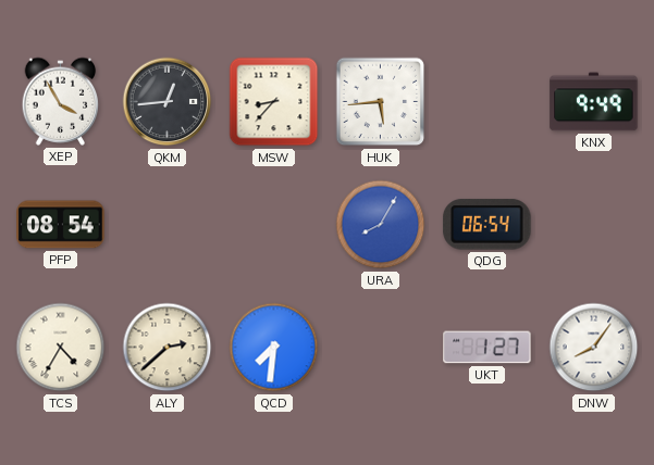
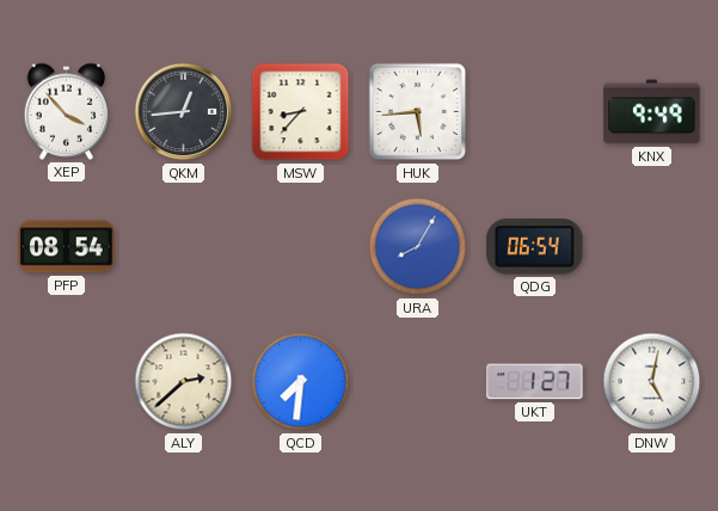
XEP: 3:55 -> 3:53 (67, 111)
TCS: 4:35 -> none (61, 348)
DNW: 8:06 -> 5:02 (652, 382)
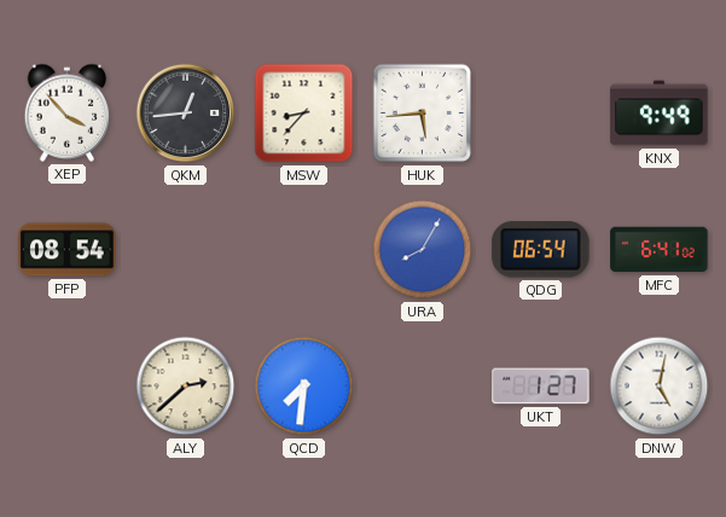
MFC: none -> 6:41 (660, 250)
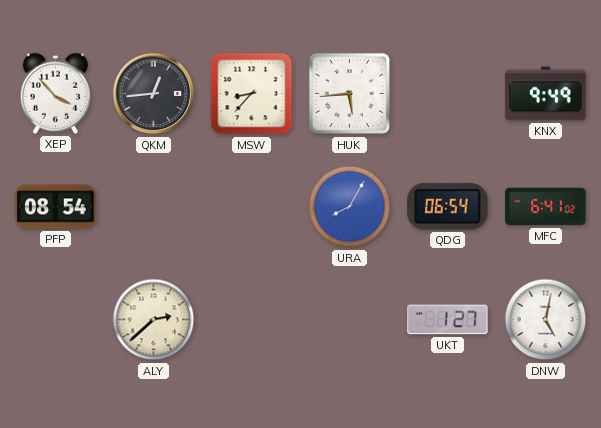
QCD: 7:31 -> none (304, 387)
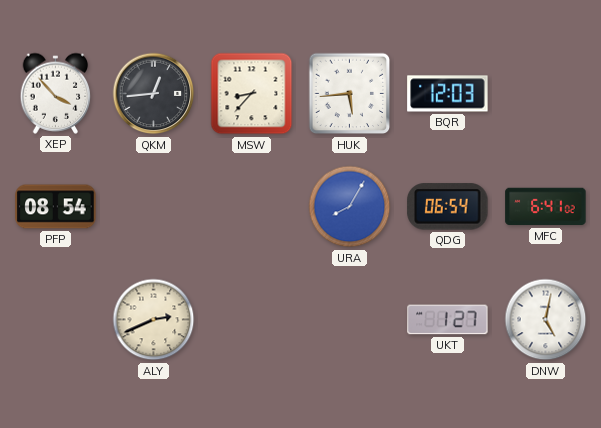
BQR: none -> 12:03 (448, 94)
KNX: 9:49 -> none (546, 94)
ALY: 2:38 -> 2:41 (154, 320)
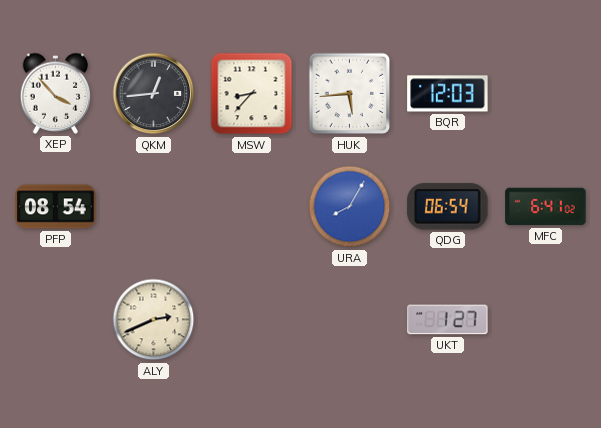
DNW: 5:02 -> none (546, 320)
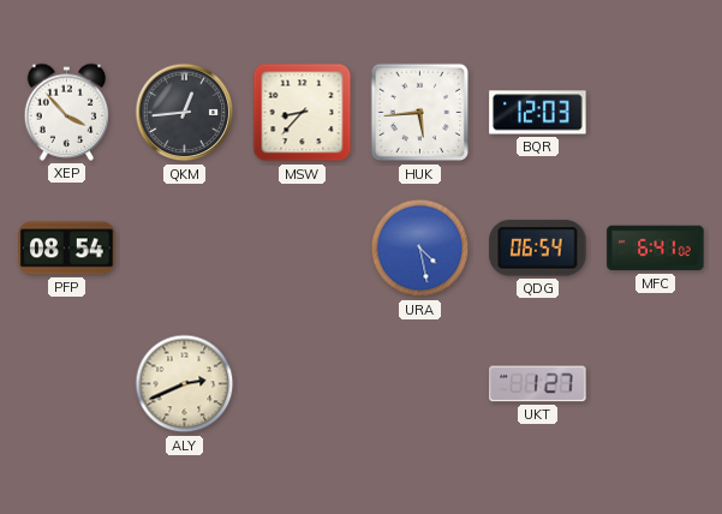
URA: 8:05 -> 4:28 (420, 249)
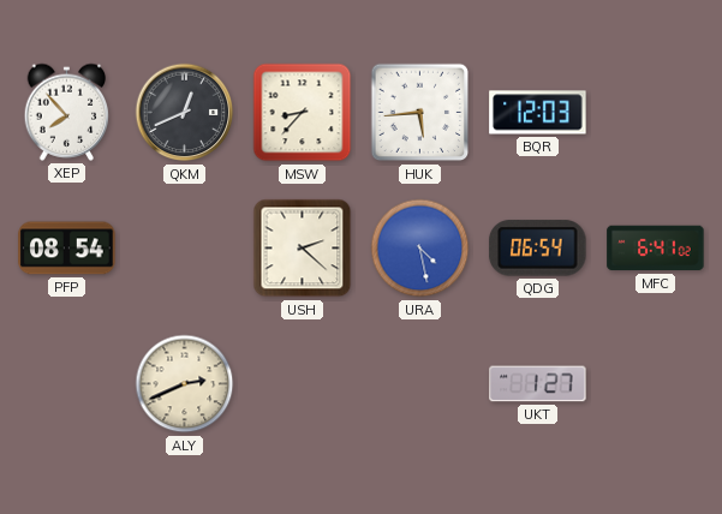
XEP: 3:53 -> 7:53 (67, 112)
QKM: 12:44 -> 12:41 (185, 113)
USH: none -> 2:22 (303, 249)
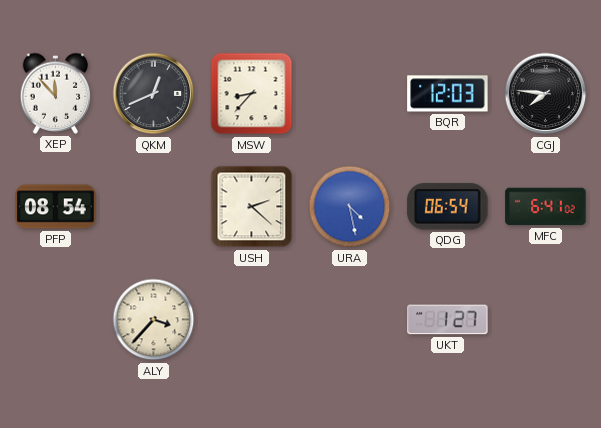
XEP: 7:53 -> 11:53 (56, 93)
HUK: 5:44 -> none (420, 113)
CGJ: none -> 7:46 (546, 94)
ALY: 2:41 -> 3:37 (154, 320)
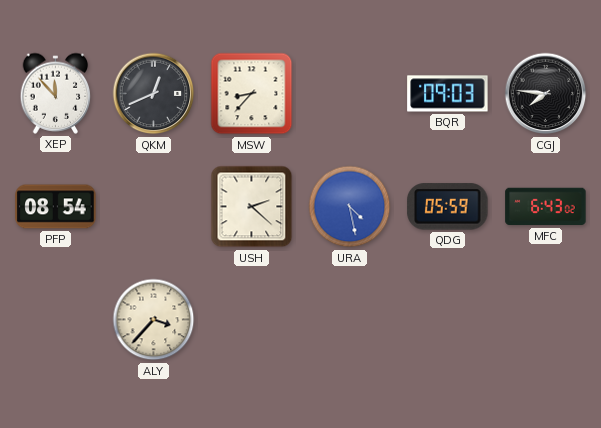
BQR: 12:03 -> 09:03 (448, 94)
QDG: 06:54 -> 05:59 (448, 207)
MFC: 6:41 -> 6:43 (546, 207)
UKT: 1:27 -> none (448, 320)
